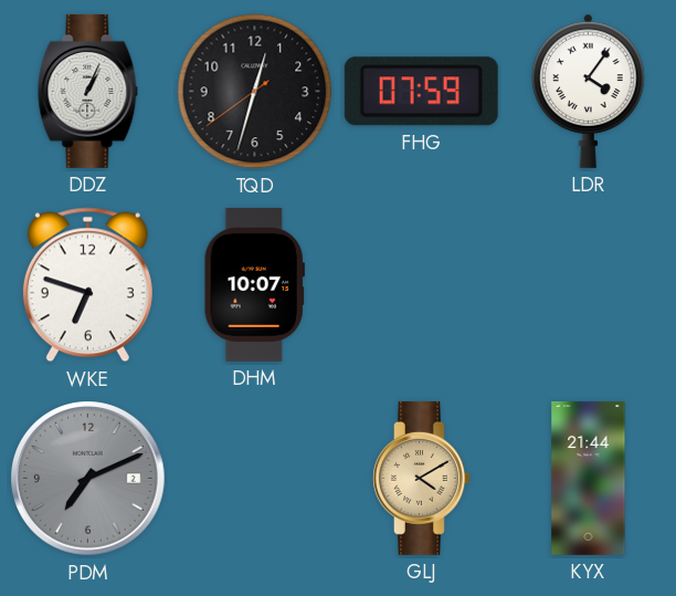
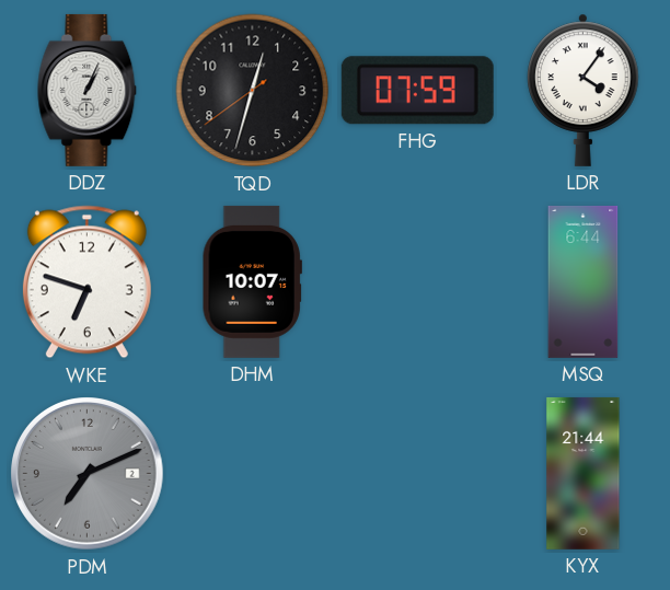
MSQ: none -> 6:44 (584, 281)
GLJ: 4:10 -> none (422, 478)
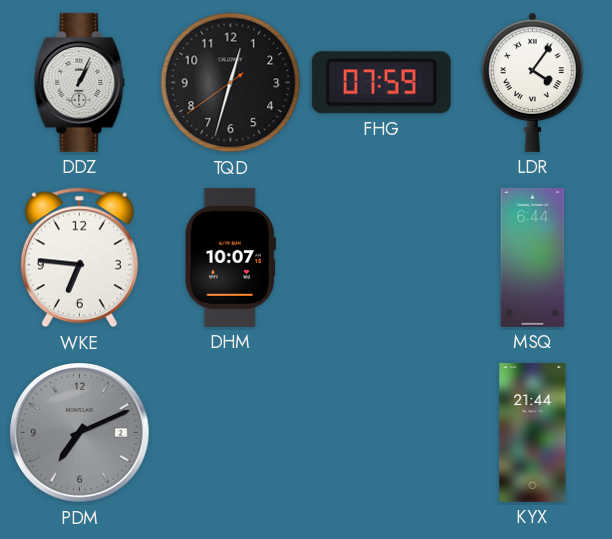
WKE: 6:48 -> 6:46 (79, 258)
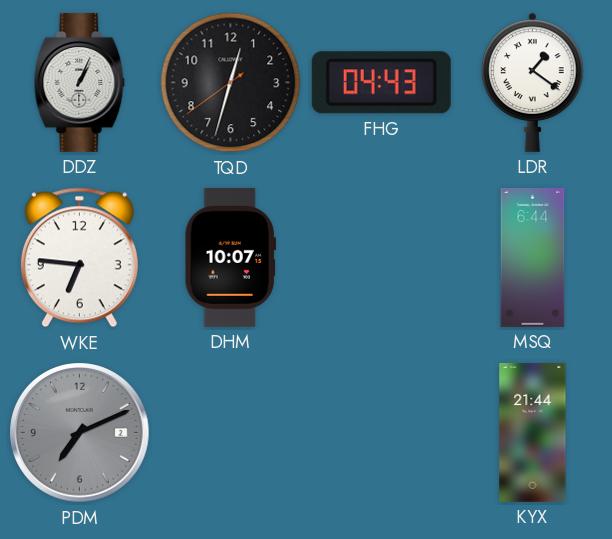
FHG: 07:59 -> 04:43 (381, 83)
LDR: 4:06 -> 1:21 (533, 82)
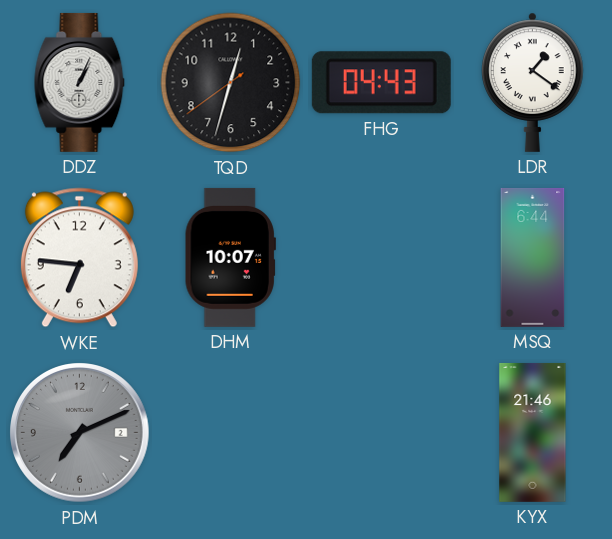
KYX: 21:44 -> 21:46 (533, 432)
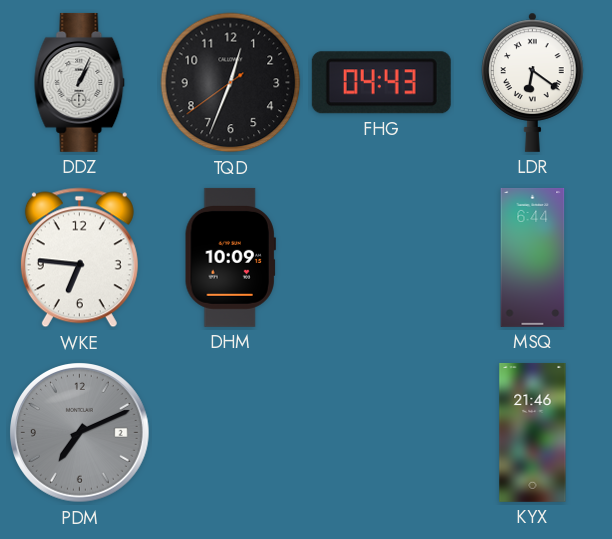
TQD: 12:32 -> 12:33 (231, 83)
LDR: 1:21 -> 6:21 (533, 82)
DHM: 10:07 -> 10:09 (230, 257)
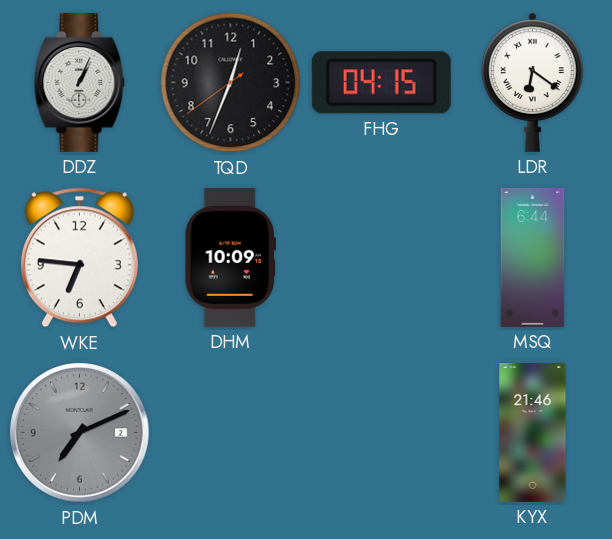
FHG: 04:43 -> 04:15 (381, 83)
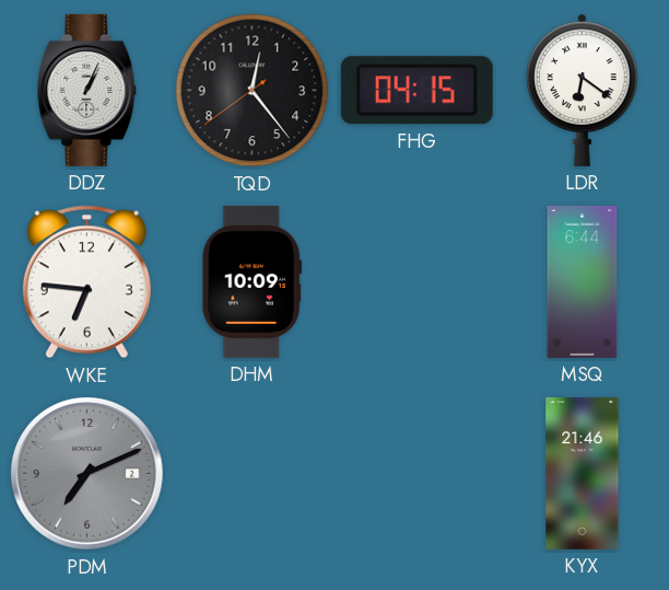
TQD: 12:33 -> 12:23 (253, 91)
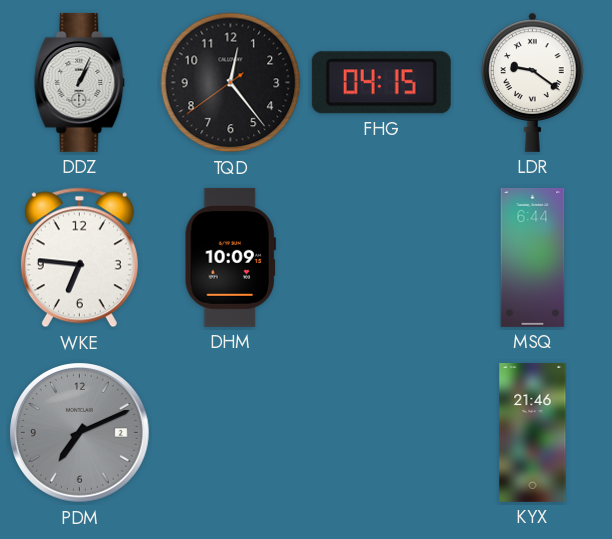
LDR: 6:21 -> 9:21 (533, 82)
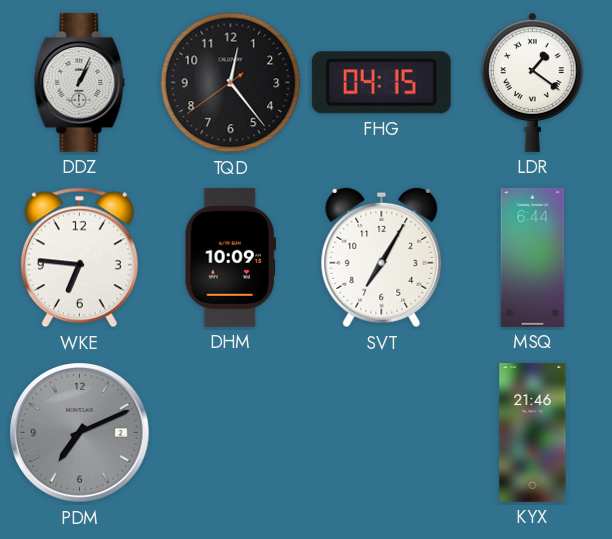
LDR: 9:21 -> 1:21 (533, 82)
SVT: none -> 7:05 (382, 258)
